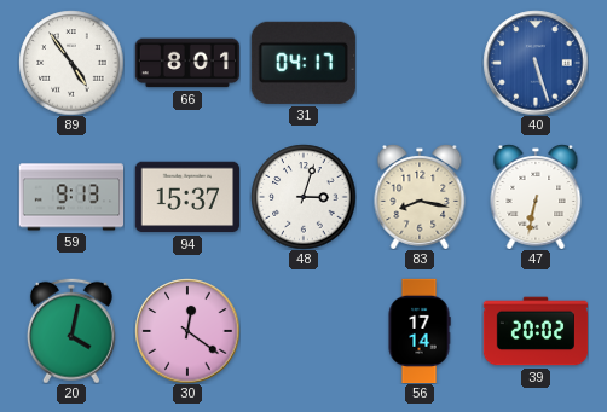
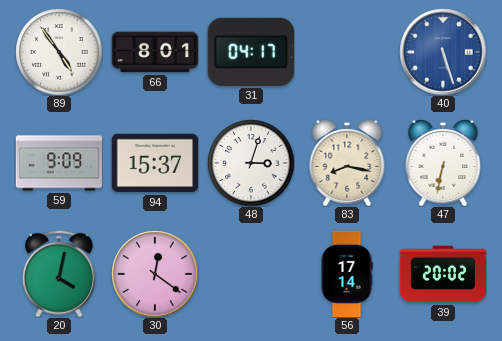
59: 9:13 -> 9:09 (59, 163)
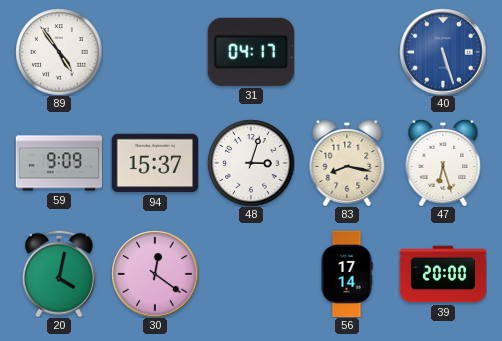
66: 8:01 -> none (154, 52)
47: 6:32 -> 6:27 (443, 163)
39: 20:02 -> 20:00 (443, 274)
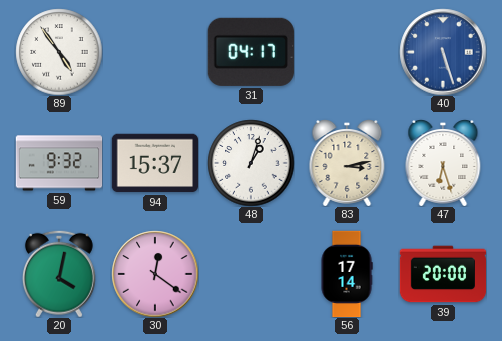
59: 9:09 -> 9:32 (59, 163)
48: 3:03 -> 1:03 (251, 163)
83: 8:17 -> 3:13 (347, 163)
